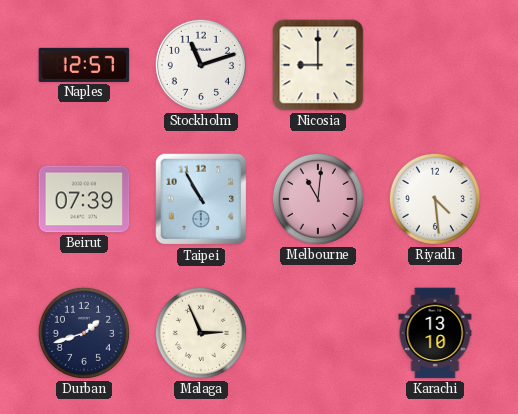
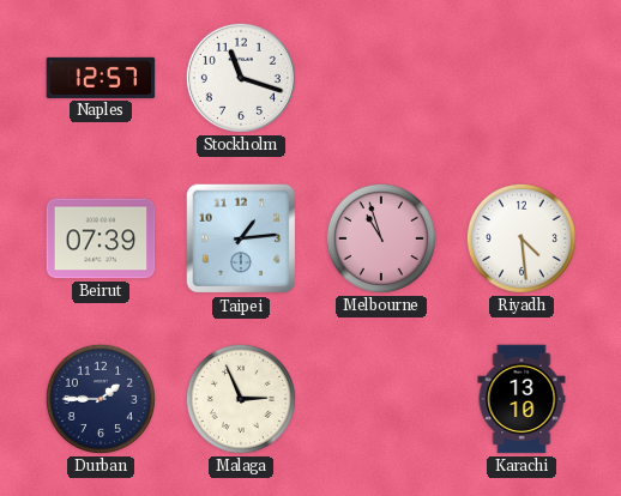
Stockholm: 11:12 -> 11:18 (241, 78)
Nicosia: 9:00 -> none (318, 65)
Taipei: 10:55 -> 1:14 (241, 238)
Melbourne: 11:01 -> 10:57 (381, 238)
Durban: 1:42 -> 1:45 (101, 399)
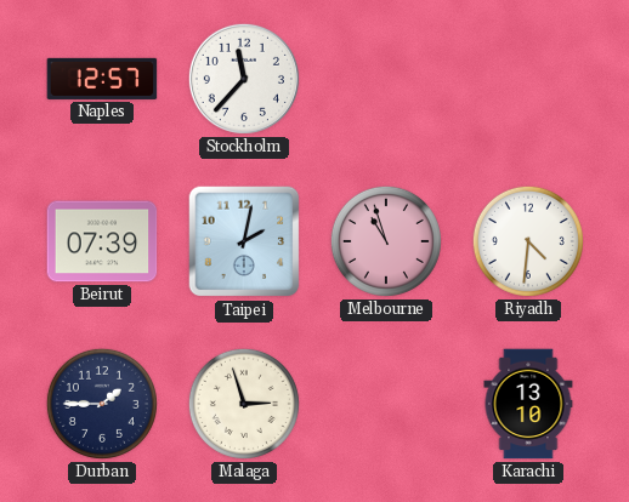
Stockholm: 11:18 -> 11:37 (244, 79)
Taipei: 1:14 -> 2:02 (244, 241)
Riyadh: 4:29 -> 4:31 (528, 241)
Malaga: 2:56 -> 2:57 (244, 404)
